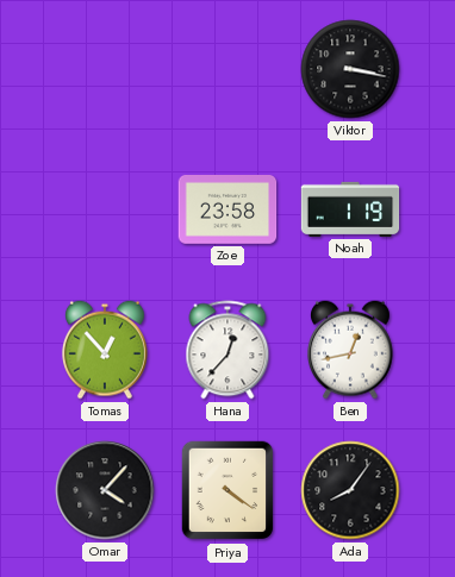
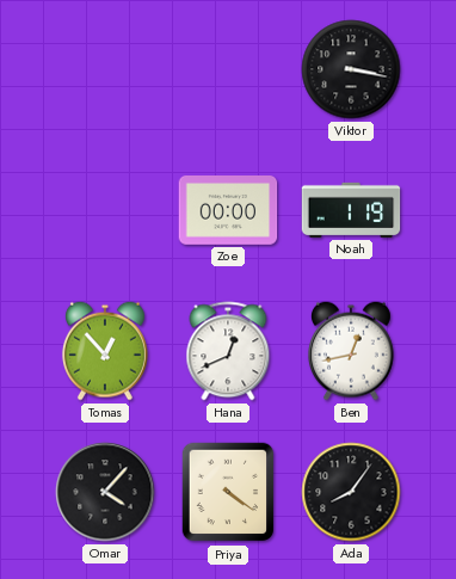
Zoe: 23:58 -> 00:00 (228, 211)
Hana: 12:37 -> 12:41 (228, 351)
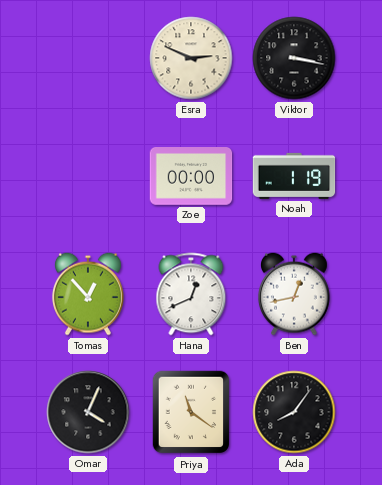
Esra: none -> 2:49 (191, 58)
Omar: 4:07 -> 4:04 (88, 412)
Priya: 4:21 -> 11:21 (191, 412)
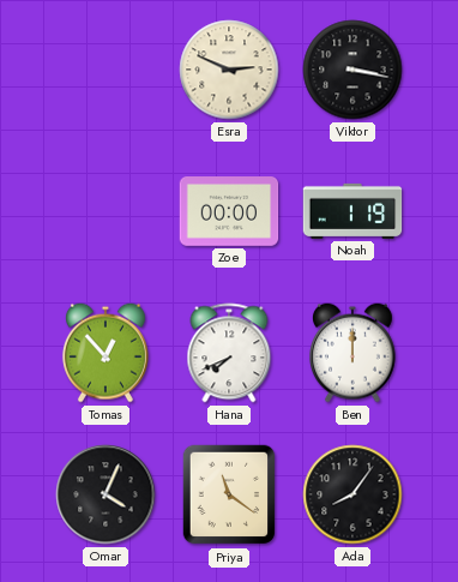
Hana: 12:41 -> 7:41 (229, 353)
Ben: 12:43 -> 12:00 (352, 353)
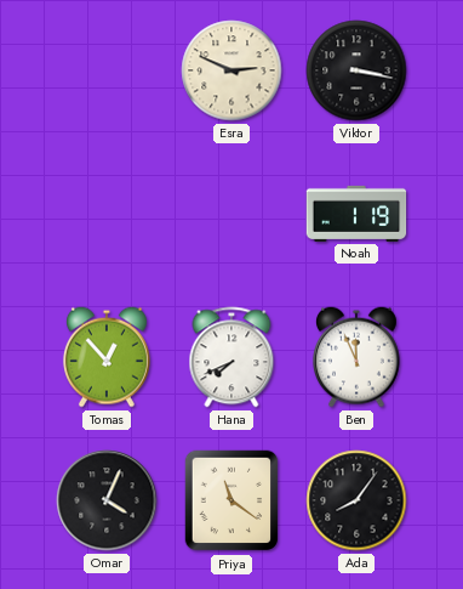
Zoe: 00:00 -> none (229, 212)
Ben: 12:00 -> 11:56 (356, 357)
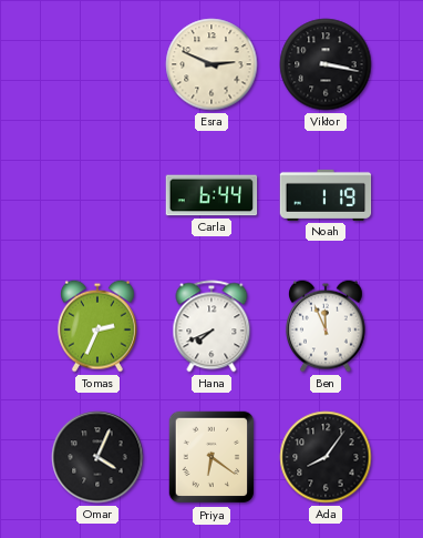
Carla: none -> 6:44 (211, 195)
Tomas: 12:53 -> 2:34 (97, 326)
Priya: 11:21 -> 6:21 (211, 457)
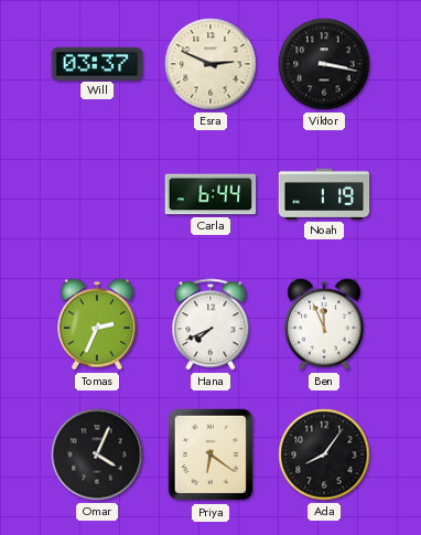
Will: none -> 03:37 (97, 63)
